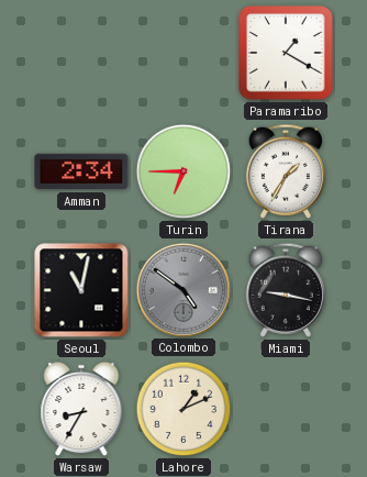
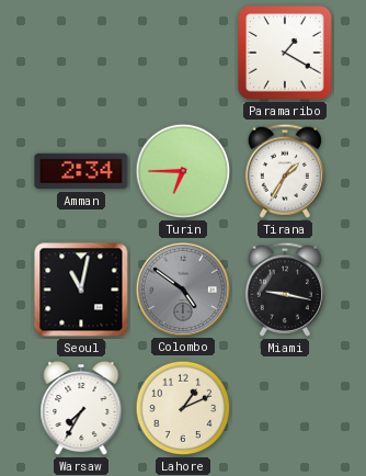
Warsaw: 8:35 -> 7:35 (81, 408)
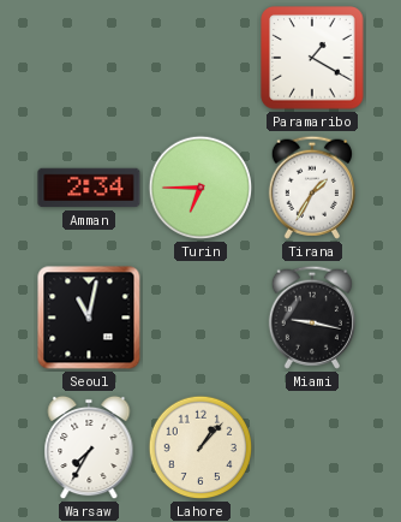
Colombo: 4:51 -> none (182, 288)
Lahore: 1:11 -> 1:07 (200, 447)
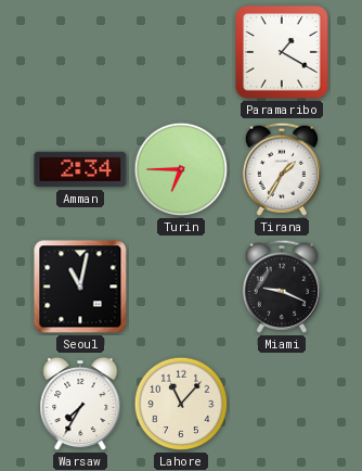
Miami: 9:17 -> 9:19 (282, 287)
Lahore: 1:07 -> 11:07 (181, 404)
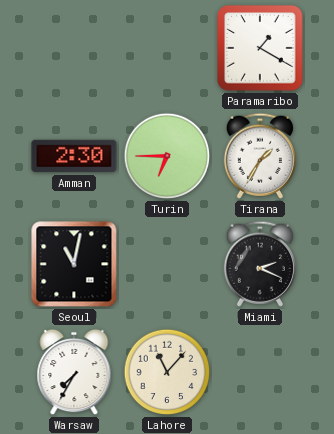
Amman: 2:34 -> 2:30 (74, 156)
Miami: 9:19 -> 2:19 (260, 264)
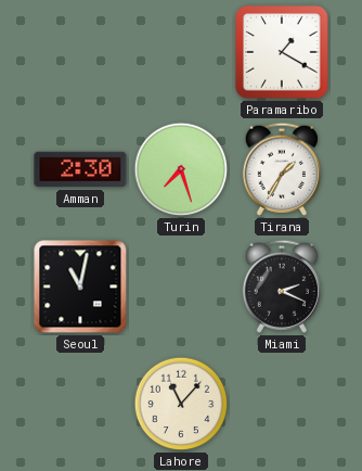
Turin: 6:45 -> 7:27 (181, 169)
Warsaw: 7:35 -> none (74, 372)
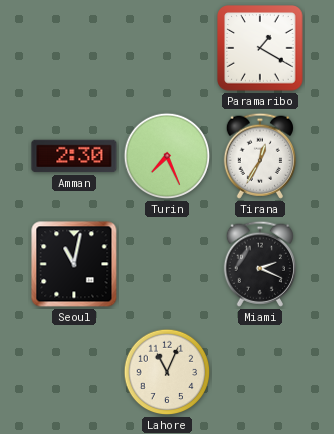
Turin: 7:27 -> 7:26 (167, 156)
Tirana: 1:35 -> 12:35 (260, 156)
Lahore: 11:07 -> 11:04 (167, 372)
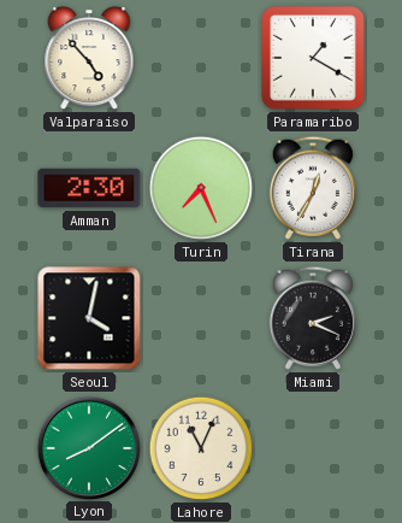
Valparaiso: none -> 4:53 (89, 58)
Seoul: 11:02 -> 4:02 (89, 318)
Lyon: none -> 8:09 (88, 447)
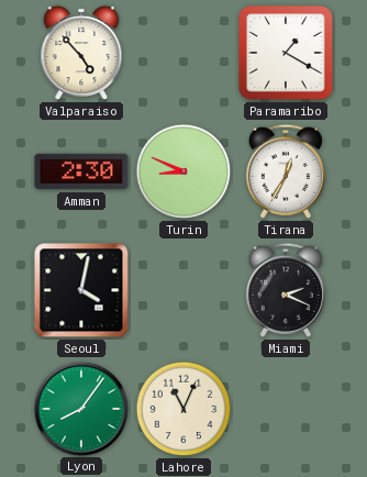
Turin: 7:26 -> 8:49 (183, 171)
Lyon: 8:09 -> 8:06 (80, 408)
